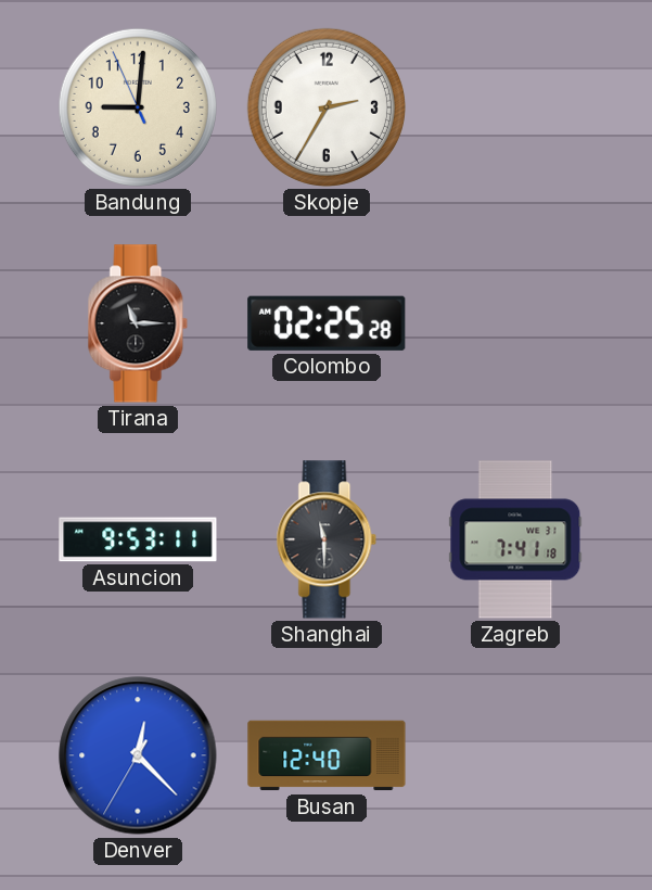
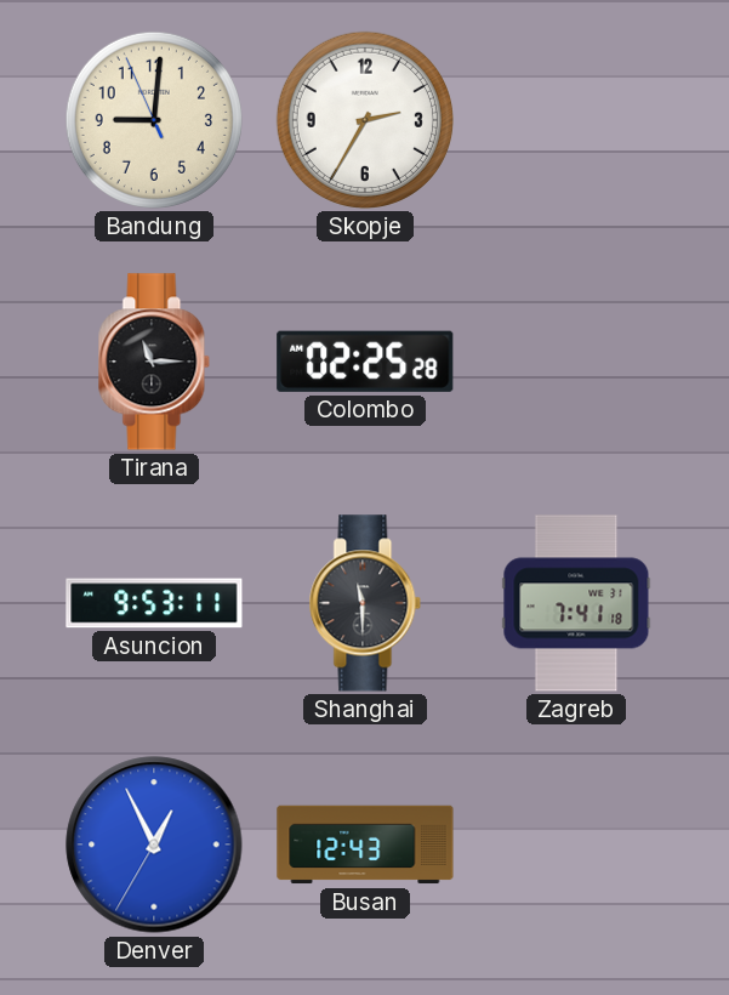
Denver: 12:22 -> 12:55 (154, 845)
Busan: 12:40 -> 12:43 (365, 845)
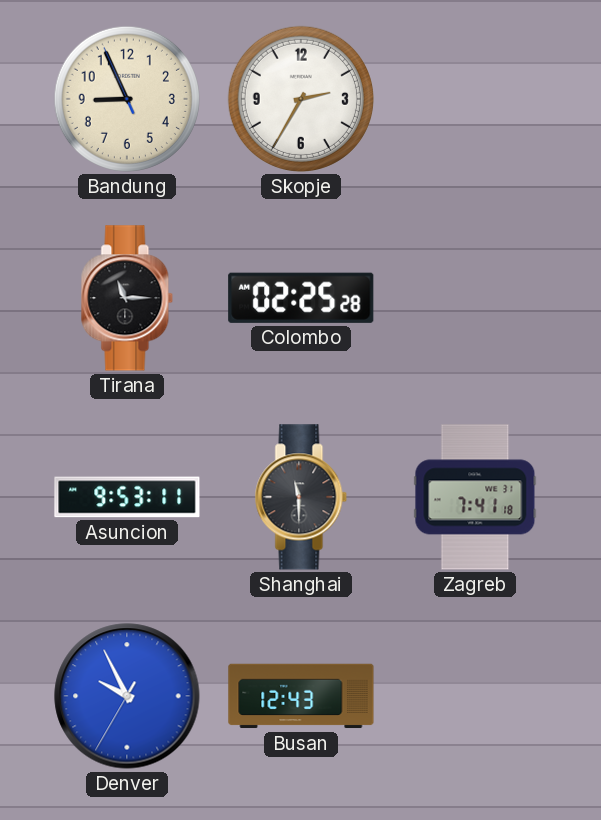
Bandung: 9:00 -> 8:55 (127, 99)
Denver: 12:55 -> 9:55 (127, 696)
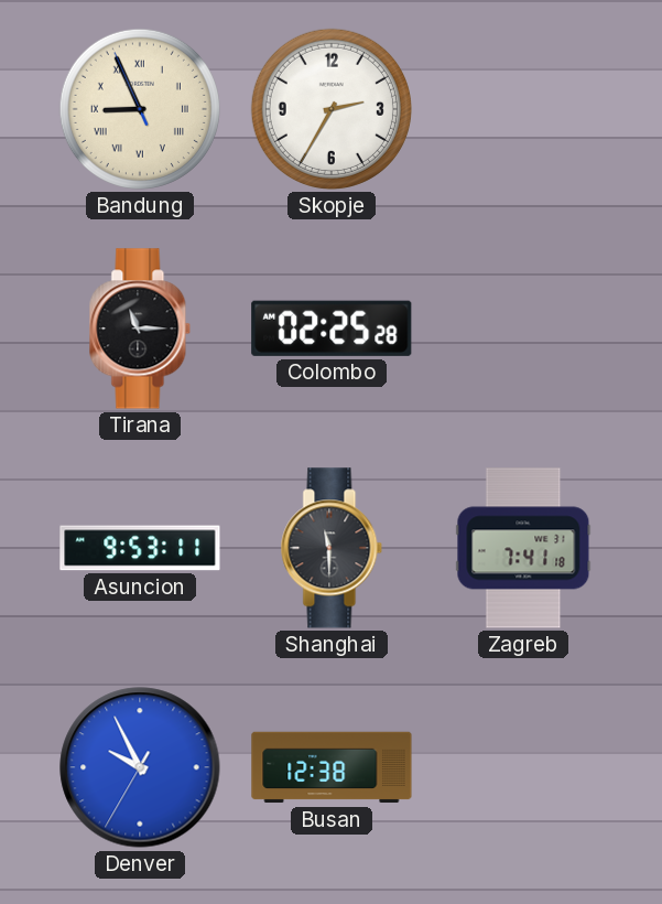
Bandung numerals: Arabic -> Roman (140, 109)
Busan: 12:43 -> 12:38 (332, 767)
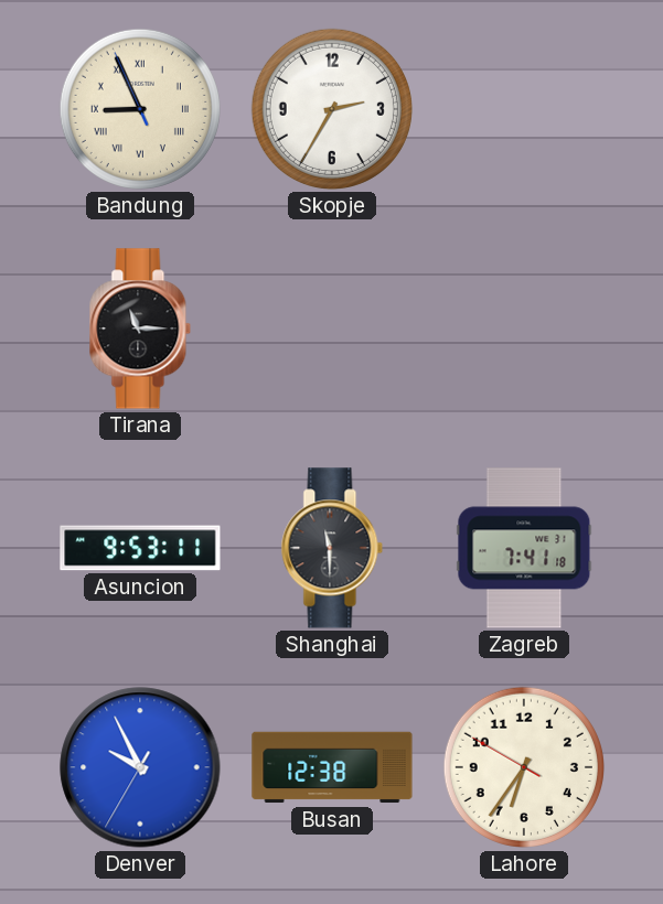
Colombo: 02:25 -> none (332, 329)
Lahore: none -> 6:35 (524, 767)
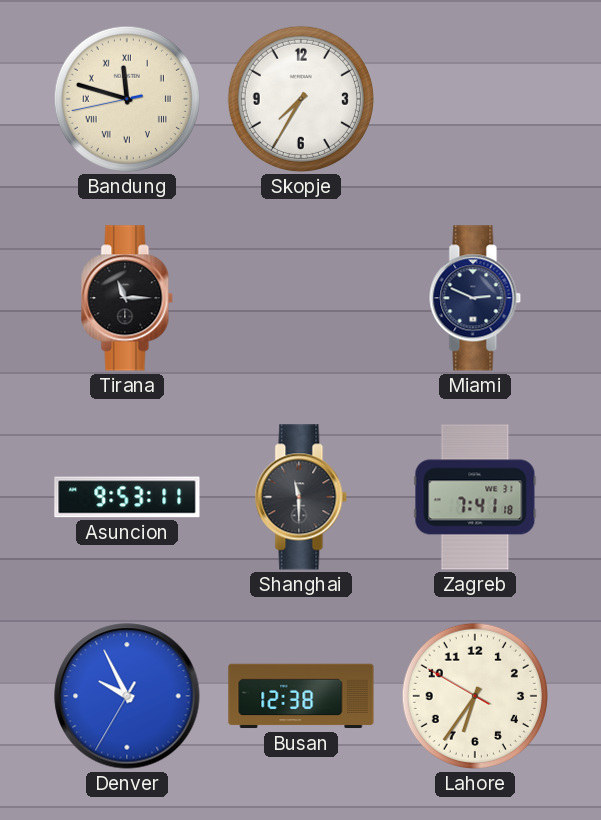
Bandung: 8:55 -> 11:47 (127, 99)
Skopje: 2:35 -> 7:35 (301, 99)
Miami: none -> 2:49 (475, 298)
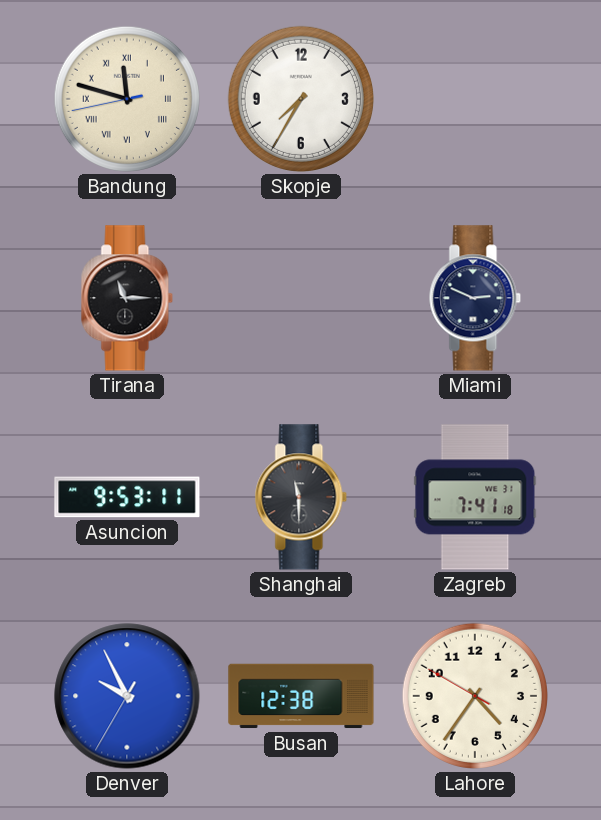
Lahore: 6:35 -> 4:35 (475, 696)
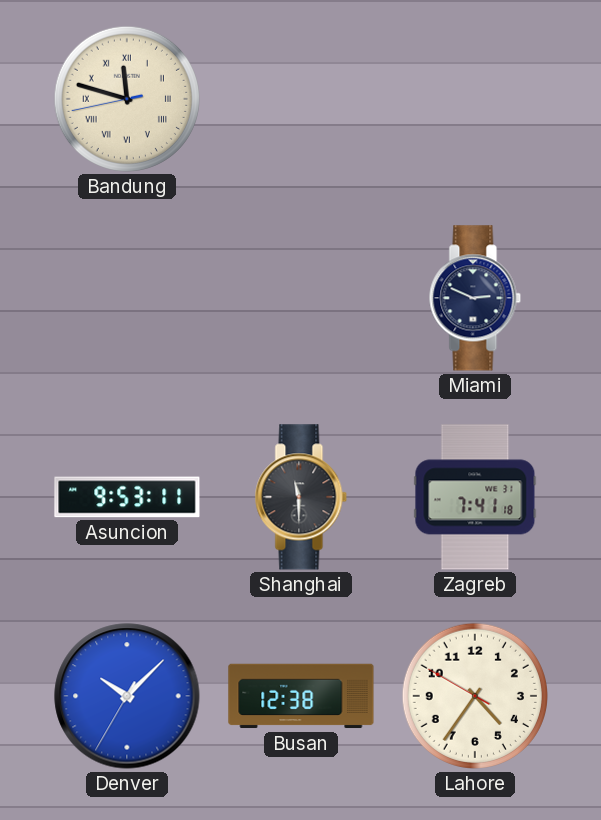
Skopje: 7:35 -> none (301, 99)
Tirana: 11:15 -> none (127, 298)
Denver: 9:55 -> 10:07 (127, 696)
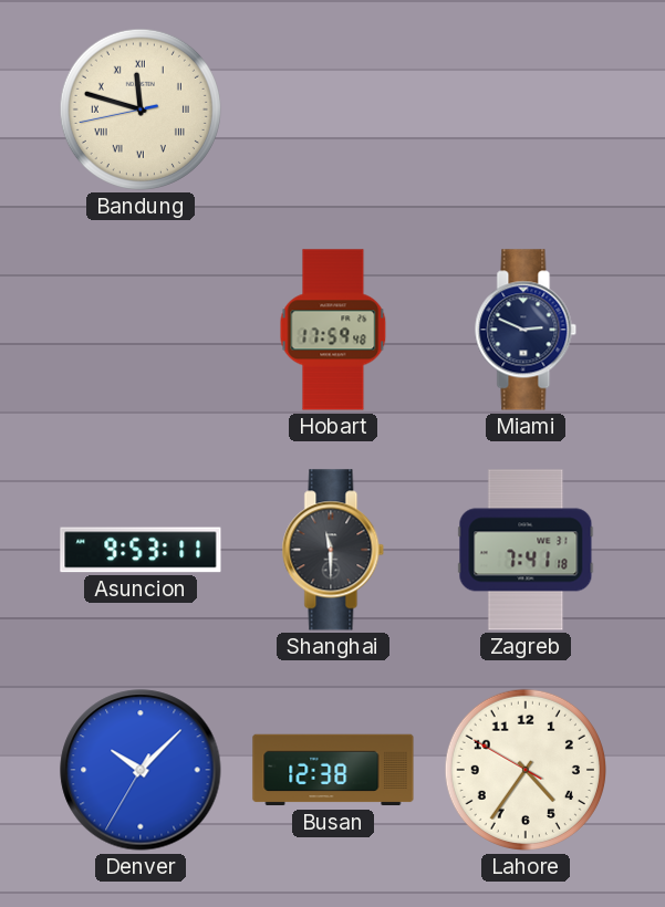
Hobart: none -> 17:59 (333, 330)
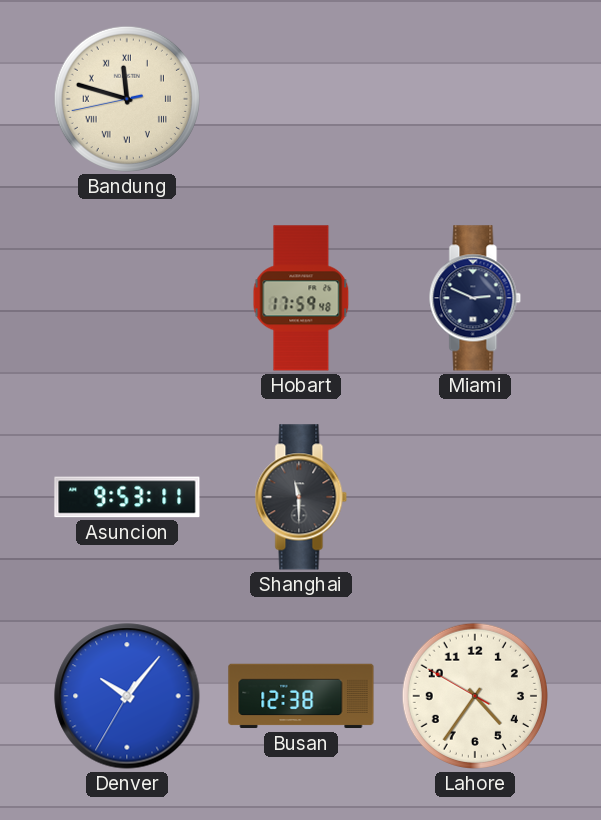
Zagreb: 7:41 -> none (526, 550)
Denver: 10:07 -> 10:06 (127, 696)
